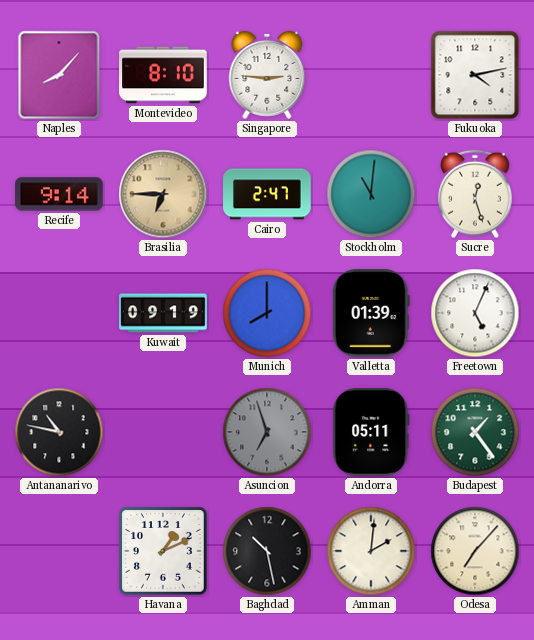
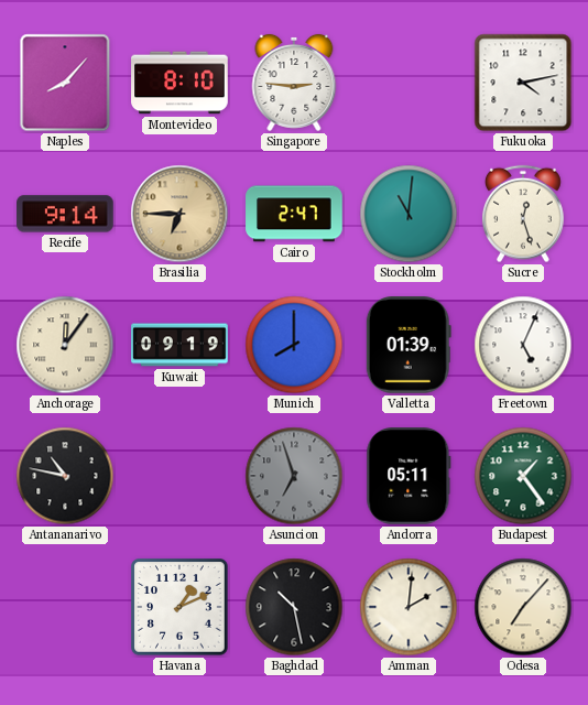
Anchorage: none -> 12:06 (65, 345)
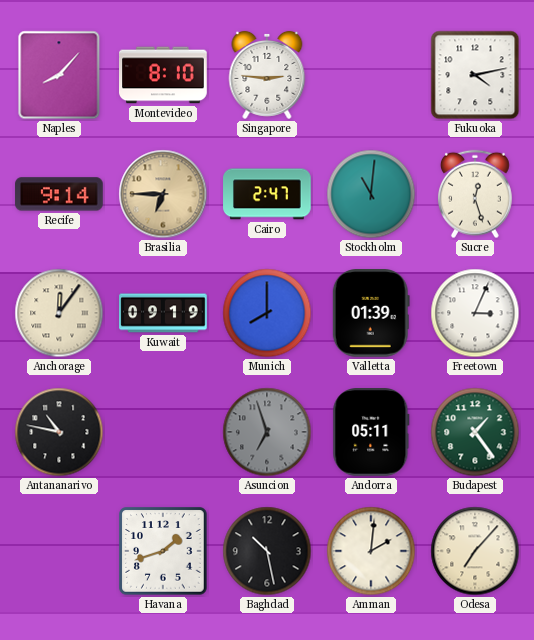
Freetown: 5:04 -> 3:04 (475, 313)
Havana: 1:11 -> 1:42 (163, 551)
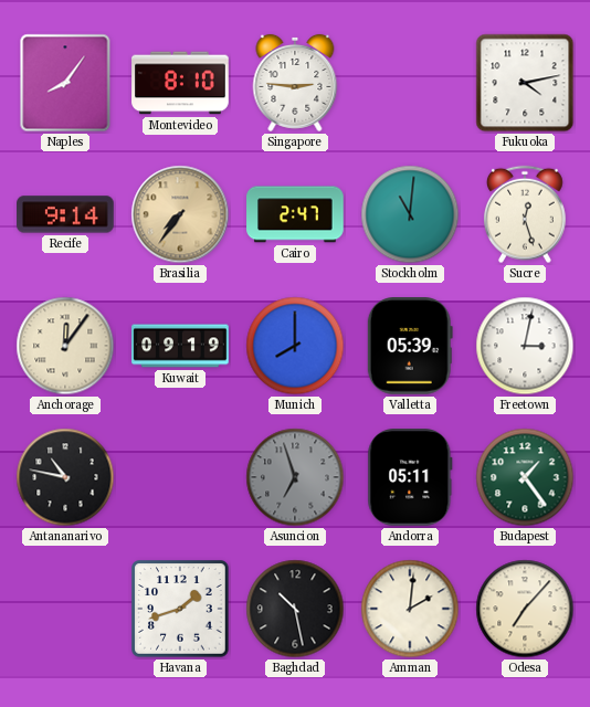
Naples: 8:07 -> 8:06 (65, 83)
Brasilia: 6:45 -> 7:36 (180, 214)
Valletta: 01:39 -> 05:39 (410, 347)
Freetown: 3:04 -> 3:02 (525, 346)
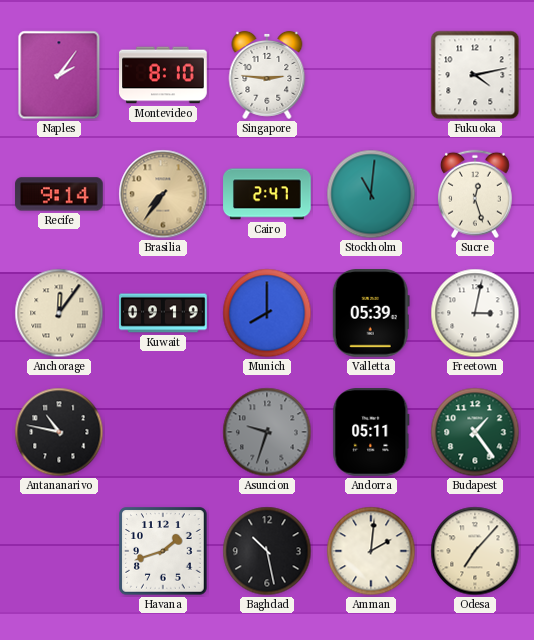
Naples: 8:06 -> 2:06 (59, 75)
Asuncion: 6:57 -> 9:33 (267, 432)
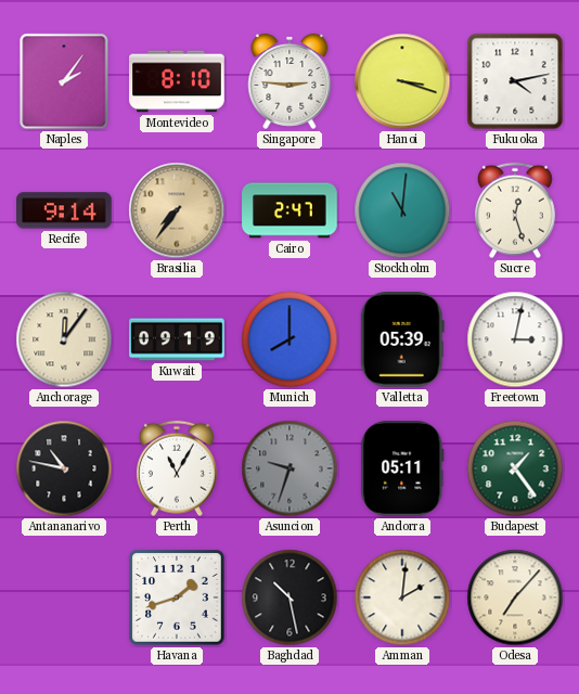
Hanoi: none -> 3:18 (402, 81)
Perth: none -> 11:05 (177, 468)
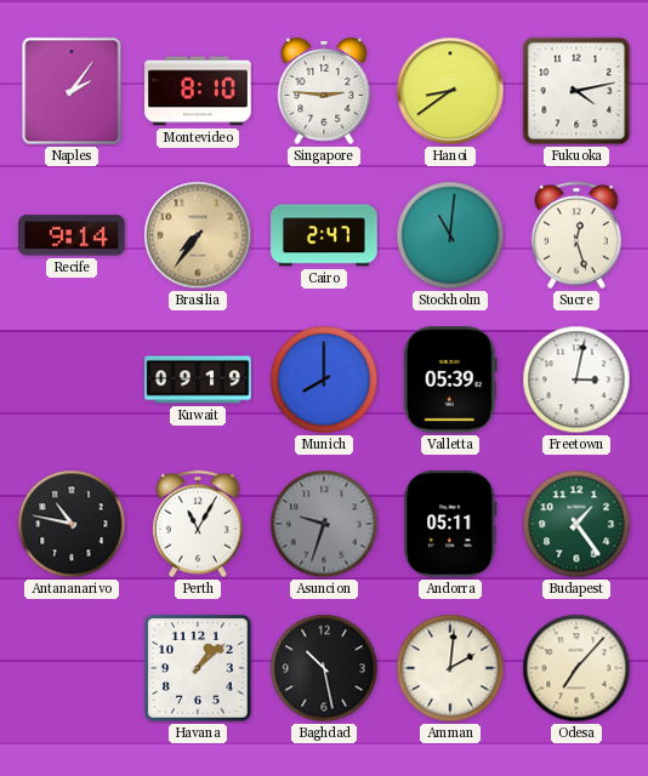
Hanoi: 3:18 -> 8:39 (450, 91)
Anchorage: 12:06 -> none (64, 339)
Havana: 1:42 -> 1:08 (198, 668)
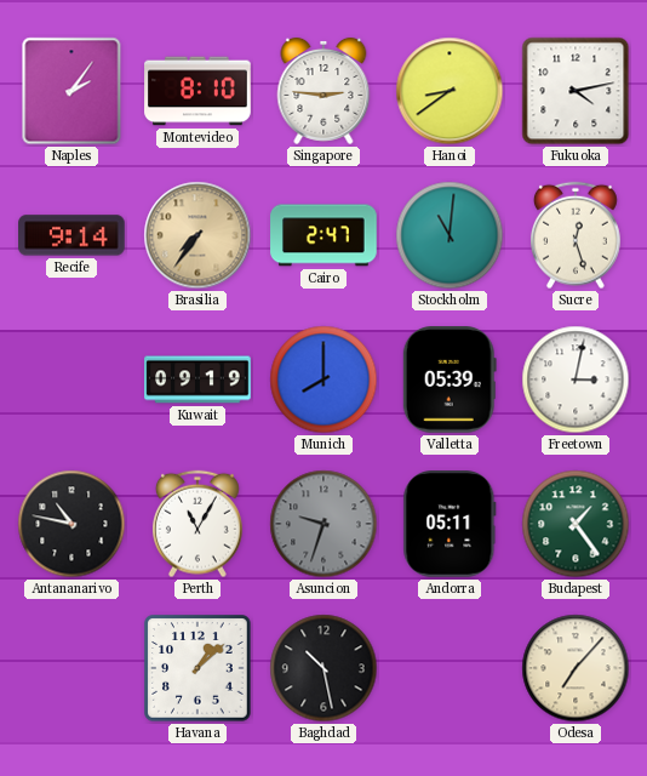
Amman: 2:01 -> none (450, 668)
